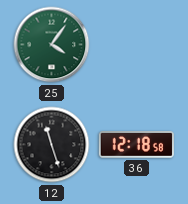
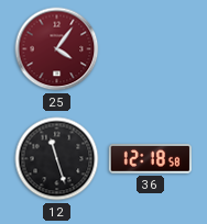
25 dial: green -> burgundy (57, 49)
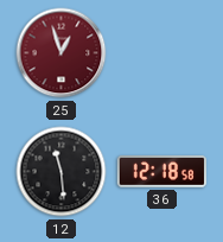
25: 4:06 -> 12:57 (62, 53)
12: 11:27 -> 11:29 (62, 172)
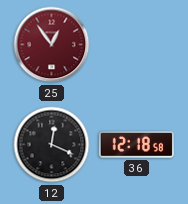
25: 12:57 -> 12:54 (52, 45)
12: 11:29 -> 12:19 (52, 145)
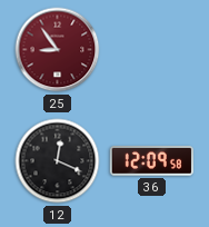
25: 12:54 -> 8:54 (58, 50)
36: 12:18 -> 12:09 (151, 161)
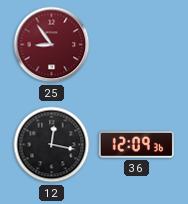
12: 12:19 -> 12:17 (52, 145)
36: 12:09:58 -> 12:09:36 (136, 145)
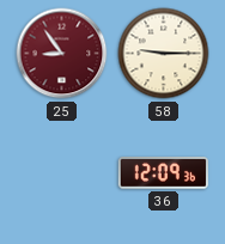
58: none -> 9:15 (164, 54)
12: 12:17 -> none (52, 145)
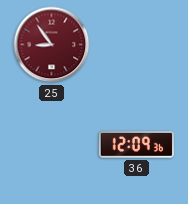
58: 9:15 -> none (164, 54)
